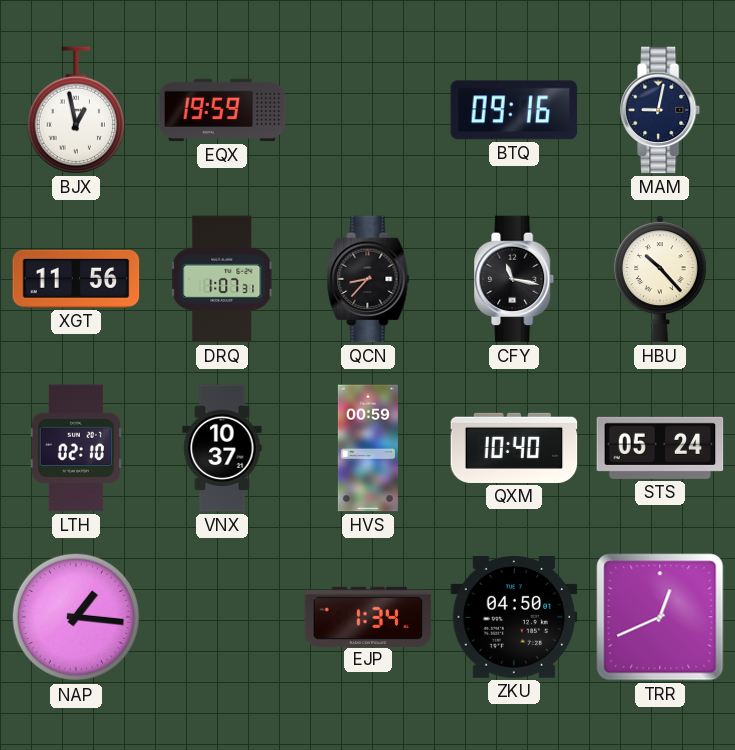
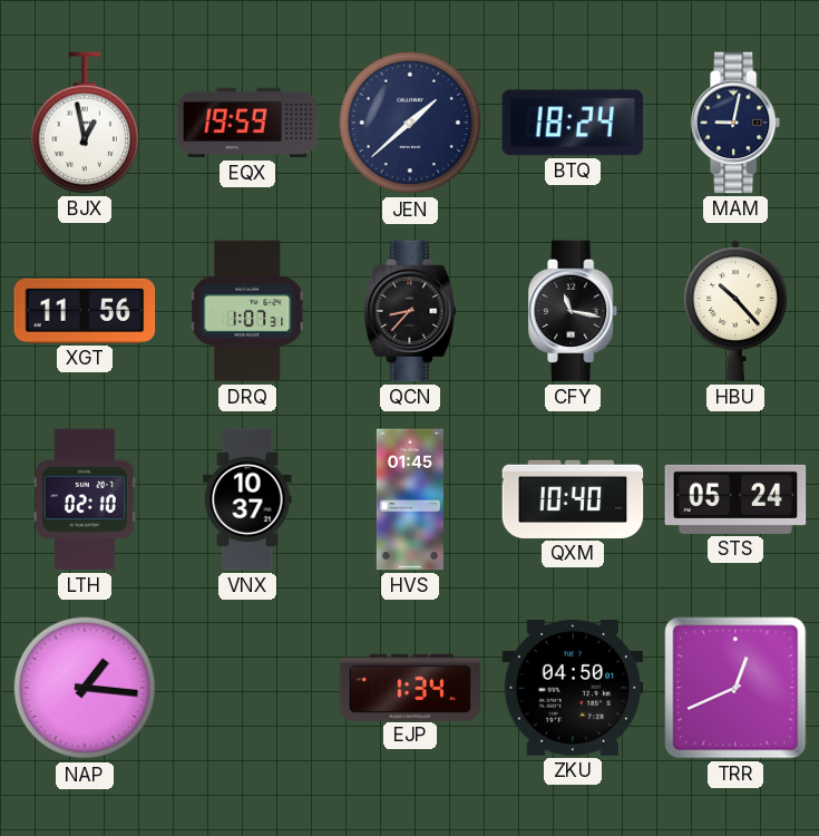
JEN: none -> 1:38 (410, 123)
BTQ: 09:16 -> 18:24 (573, 123)
HVS: 00:59 -> 01:45 (410, 499)
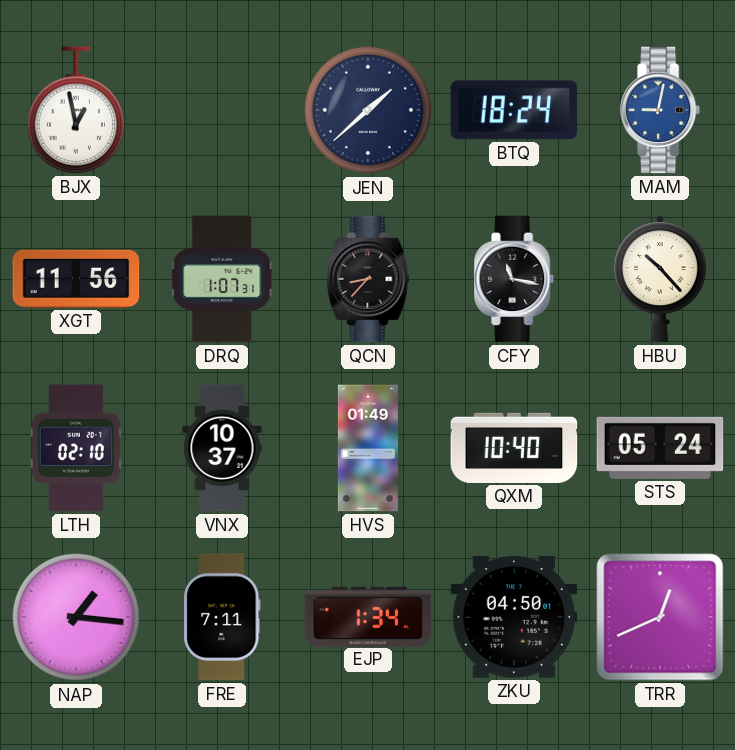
EQX: 19:59 -> none (247, 123)
MAM dial: navy -> blue (661, 110)
HVS: 01:45 -> 01:49 (368, 448)
FRE: none -> 7:11 (222, 617)
